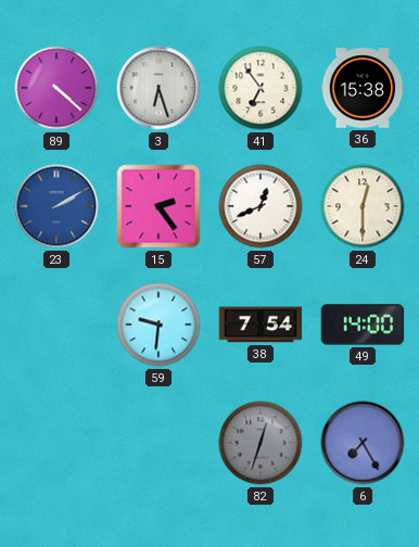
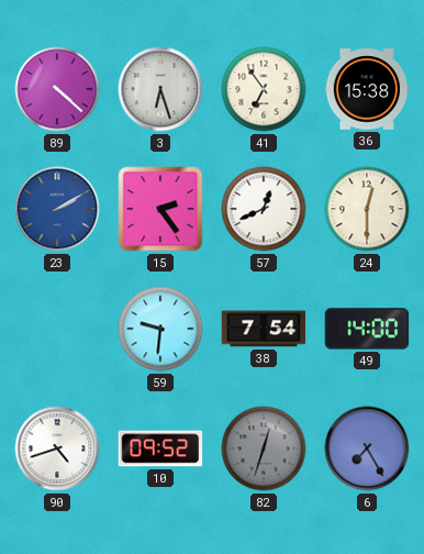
90: none -> 4:42 (57, 448)
10: none -> 09:52 (160, 448)
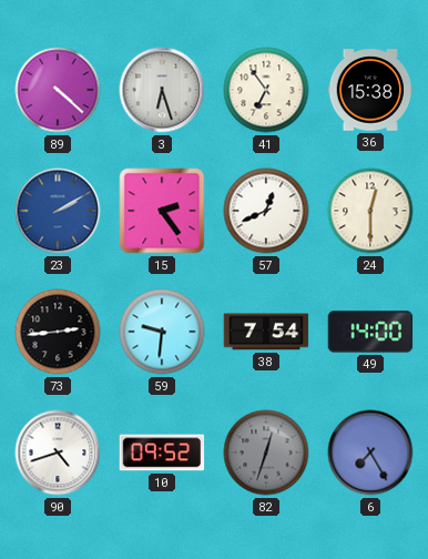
73: none -> 2:44 (58, 332)
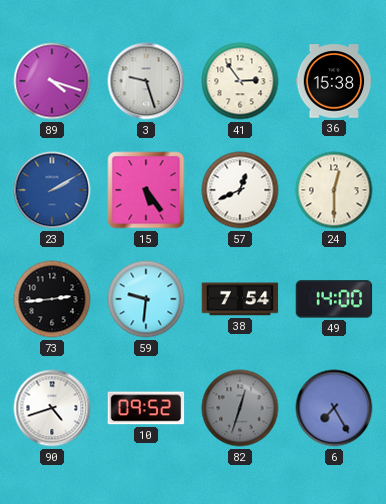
89: 4:22 -> 4:18 (52, 81)
3: 6:27 -> 9:27 (146, 81)
41: 6:54 -> 2:54 (240, 81)
15: 2:24 -> 5:24 (146, 190)
